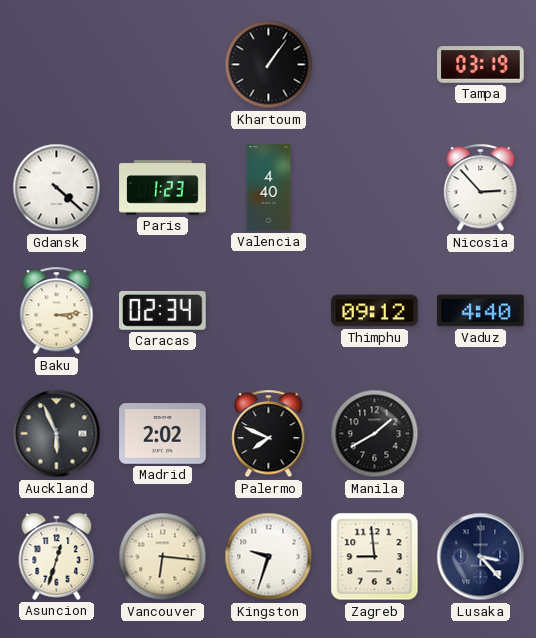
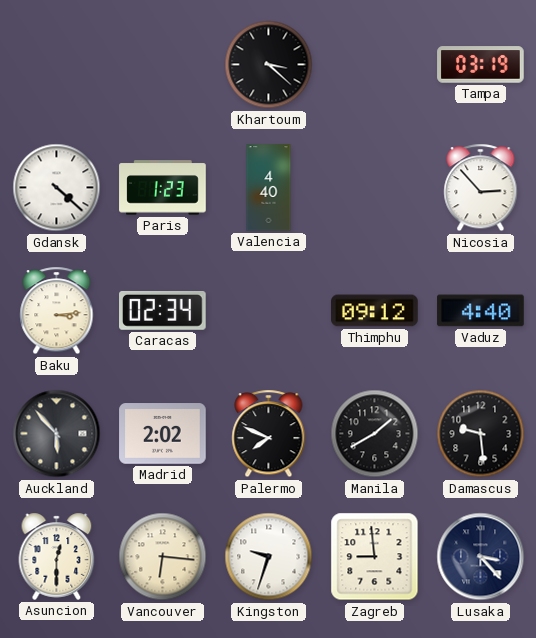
Khartoum: 1:06 -> 3:22 (269, 65)
Auckland: 5:56 -> 5:53 (57, 434)
Damascus: none -> 9:29 (481, 434)
Asuncion: 12:33 -> 12:30 (57, 556)
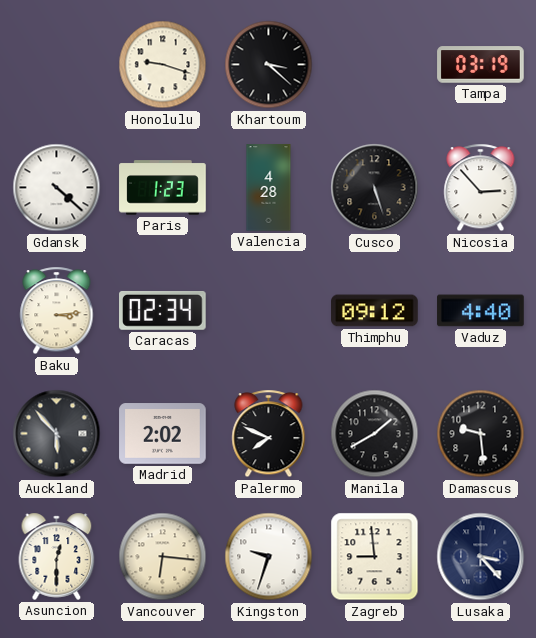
Honolulu: none -> 9:18 (163, 65)
Valencia: 4:40 -> 4:28 (269, 188)
Cusco: none -> 5:27 (375, 188)
